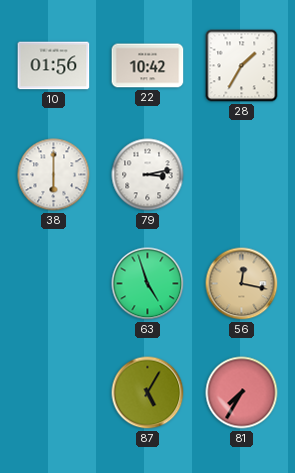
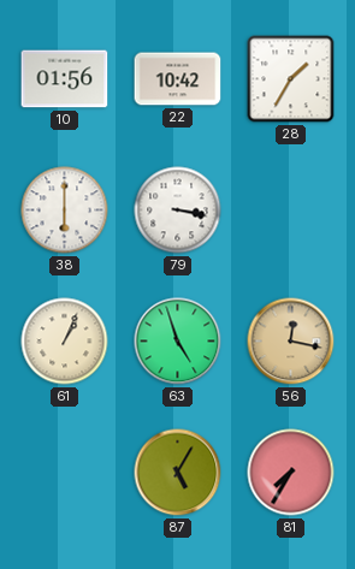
79: 3:13 -> 3:17 (178, 211)
61: none -> 1:04 (65, 342)
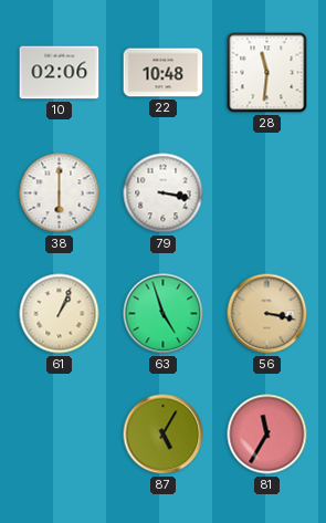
10: 01:56 -> 02:06 (60, 73)
22: 10:42 -> 10:48 (164, 73)
28: 1:35 -> 11:31 (267, 73)
56: 12:17 -> 3:17 (267, 314)
81: 7:35 -> 11:35 (267, 435)
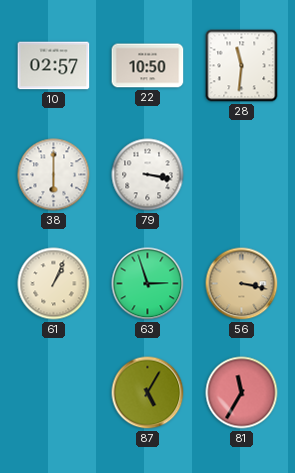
10: 02:06 -> 02:57 (54, 66)
22: 10:48 -> 10:50 (148, 66)
63: 4:57 -> 2:57 (148, 284)
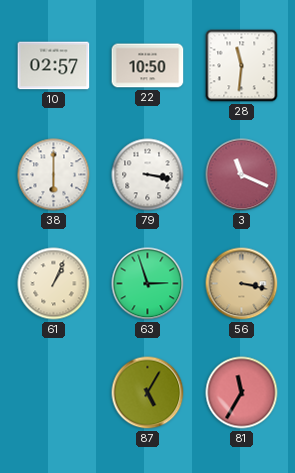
3: none -> 11:19 (242, 175)
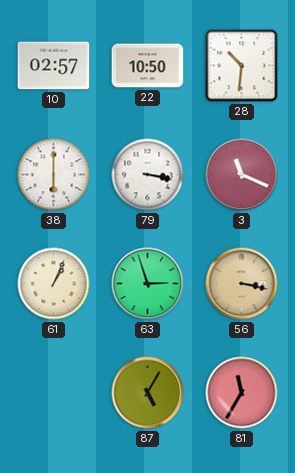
28: 11:31 -> 10:31 (242, 66)
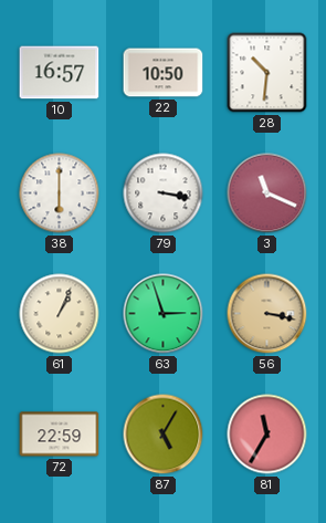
10: 02:57 -> 16:57 (60, 73)
72: none -> 22:59 (60, 435)
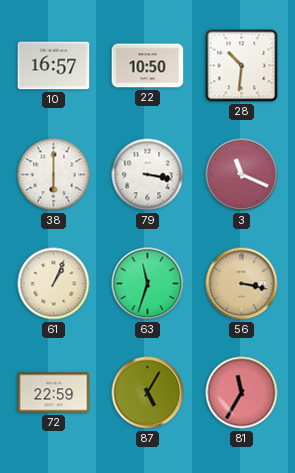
63: 2:57 -> 11:33 (148, 284)
